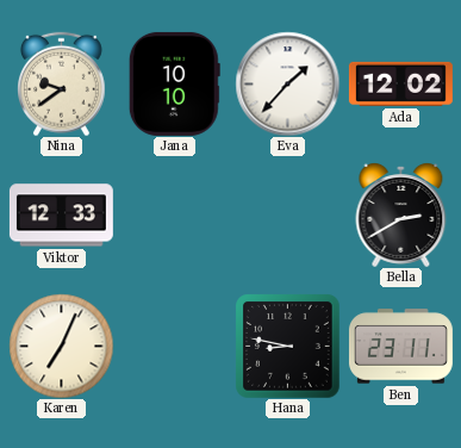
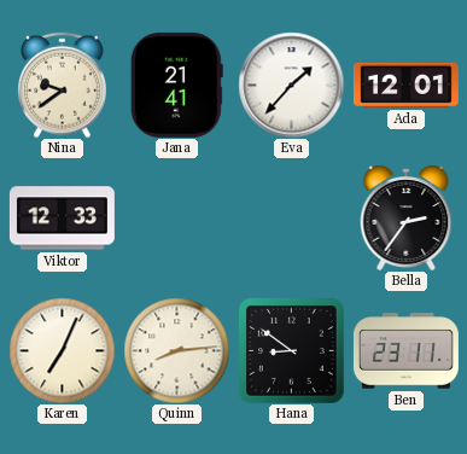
Jana: 10:10 -> 21:41 (176, 85)
Ada: 12:02 -> 12:01 (405, 85)
Bella: 2:40 -> 2:36 (407, 219)
Quinn: none -> 8:14 (176, 350)
Hana: 8:47 -> 8:51 (292, 351)
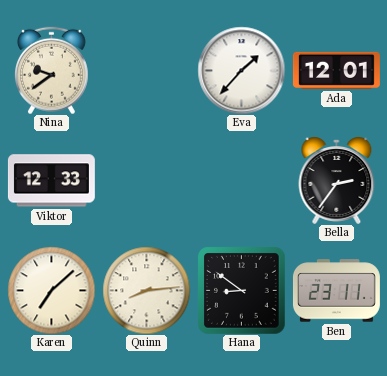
Jana: 21:41 -> none (176, 85)
Karen: 7:04 -> 7:08 (51, 290)
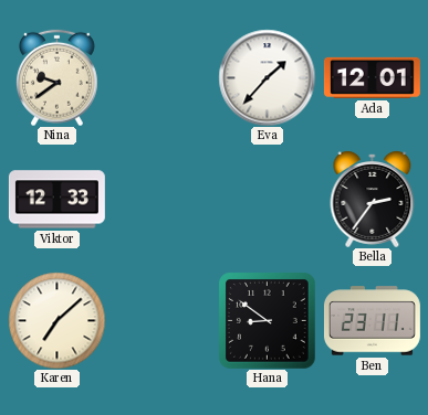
Quinn: 8:14 -> none (146, 290)
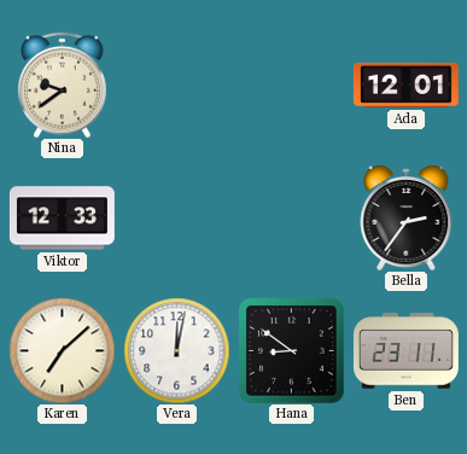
Eva: 1:37 -> none (267, 77)
Vera: none -> 12:02 (176, 350)
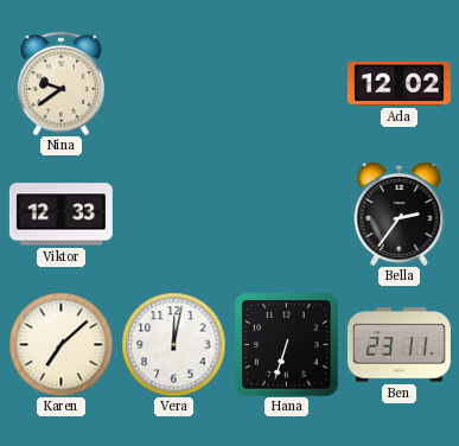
Ada: 12:01 -> 12:02 (399, 83)
Hana: 8:51 -> 6:33 (287, 345)
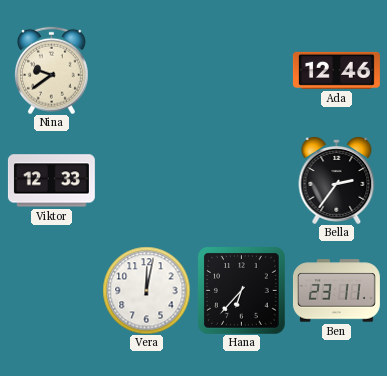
Ada: 12:02 -> 12:46 (336, 70)
Karen: 7:08 -> none (60, 344)
Hana: 6:33 -> 6:37 (242, 291)
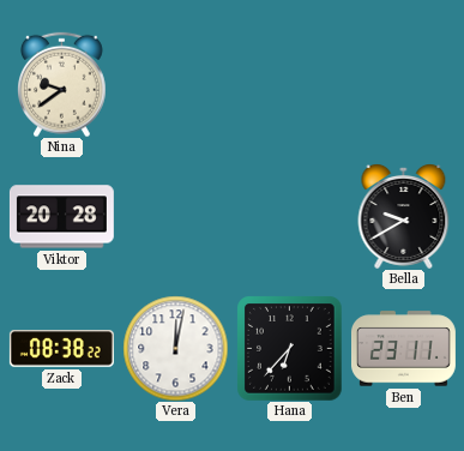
Ada: 12:46 -> none (336, 70)
Viktor: 12:33 -> 20:28 (61, 217)
Bella: 2:36 -> 9:40 (404, 217)
Zack: none -> 08:38 (61, 349)
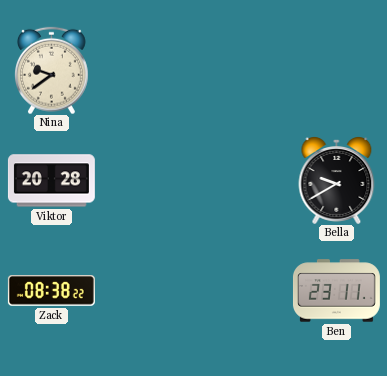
Vera: 12:02 -> none (175, 348)
Hana: 6:37 -> none (290, 349)
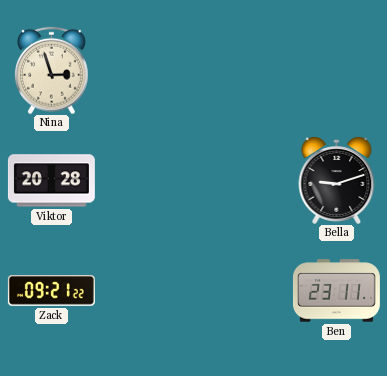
Nina: 9:39 -> 2:57 (52, 70)
Bella: 9:40 -> 9:12 (337, 181)
Zack: 08:38 -> 09:21 (51, 291)
